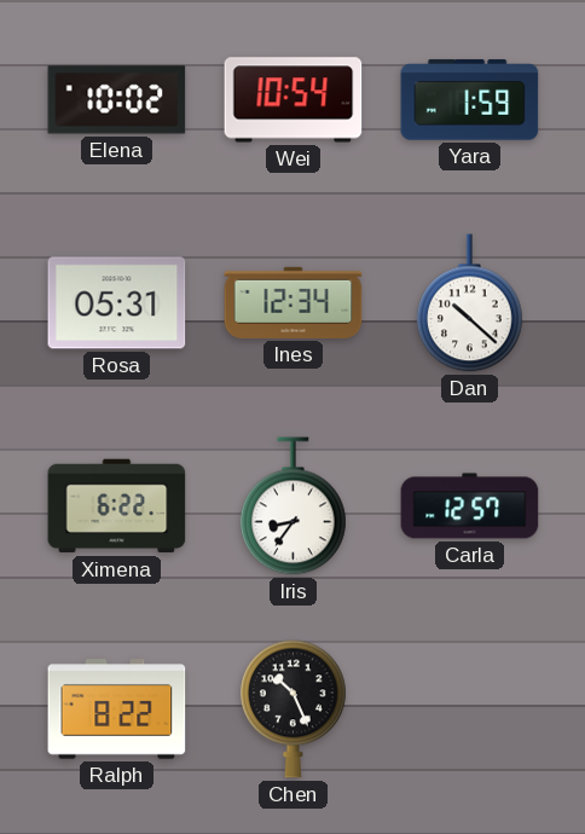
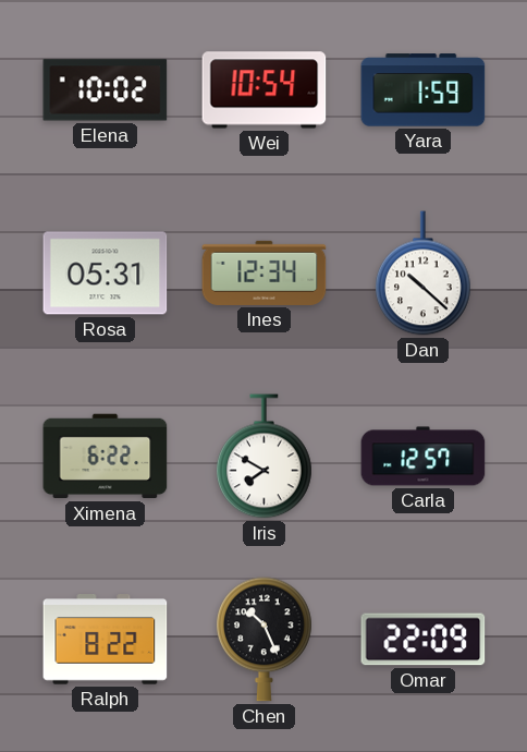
Iris: 8:36 -> 7:50 (265, 457)
Omar: none -> 22:09 (424, 640)
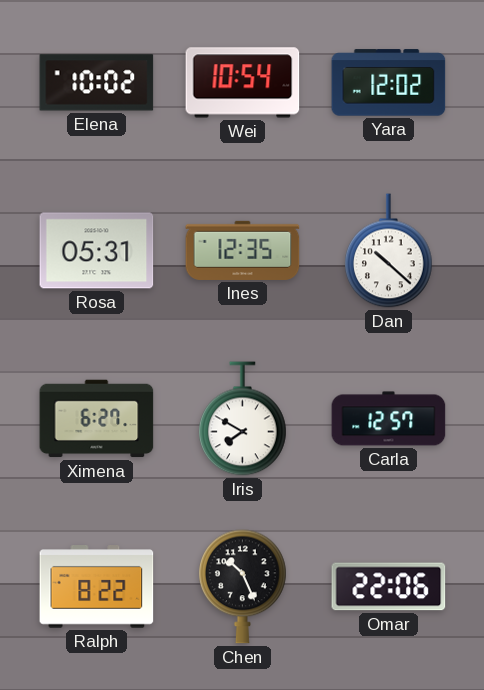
Yara: 1:59 -> 12:02 (389, 83)
Ines: 12:34 -> 12:35 (243, 250)
Ximena: 6:22 -> 6:27 (97, 419)
Omar: 22:09 -> 22:06 (389, 587)
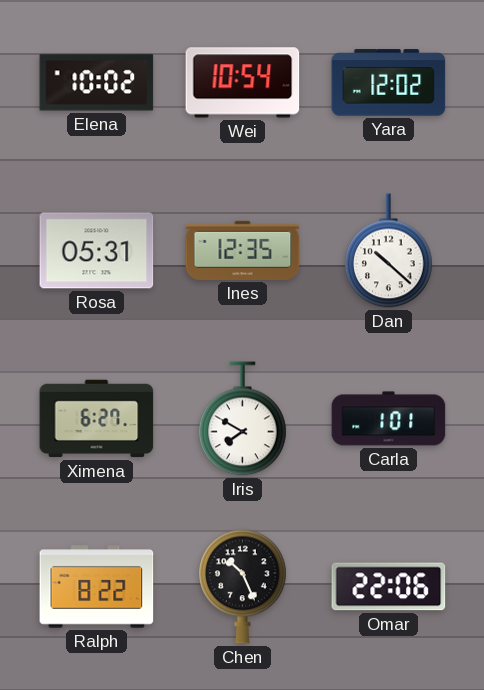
Carla: 12:57 -> 1:01 (389, 419)
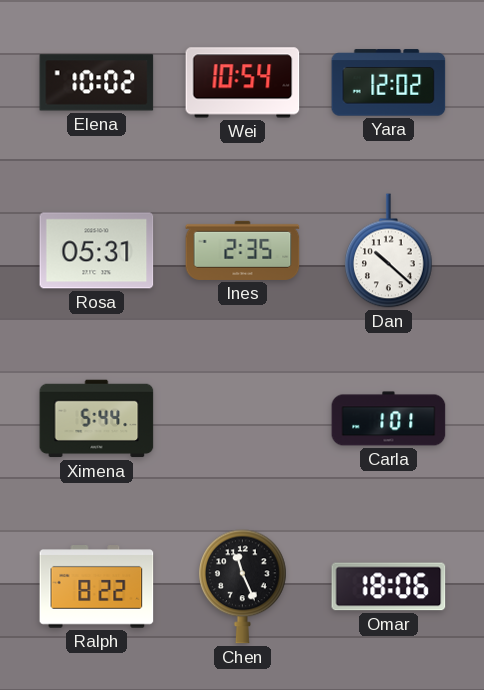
Ines: 12:35 -> 2:35 (243, 250)
Ximena: 6:27 -> 5:44 (97, 419)
Iris: 7:50 -> none (243, 419)
Chen: 10:26 -> 11:26 (243, 587)
Omar: 22:06 -> 18:06 (389, 587)
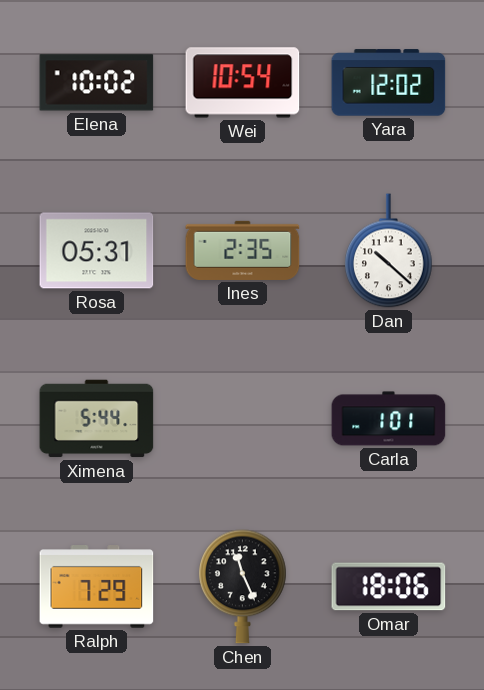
Ralph: 8:22 -> 7:29 (97, 587)
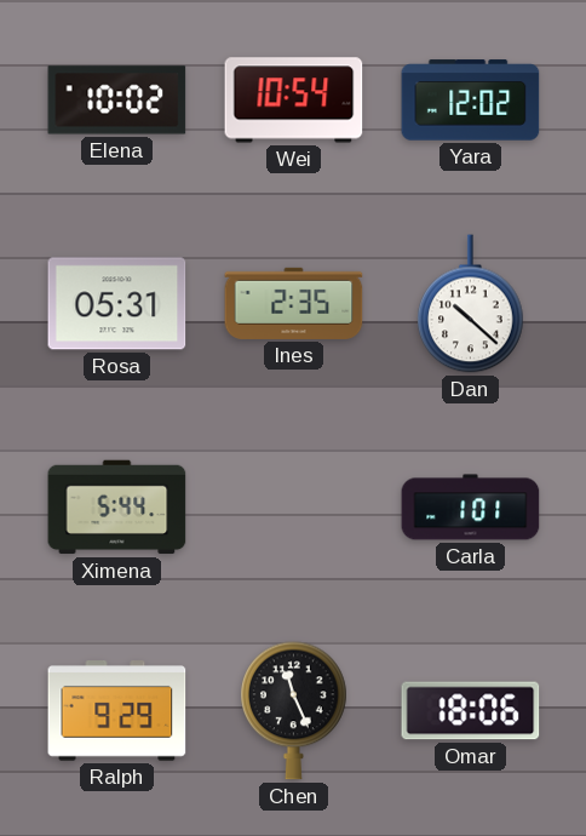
Ralph: 7:29 -> 9:29 (117, 711)
